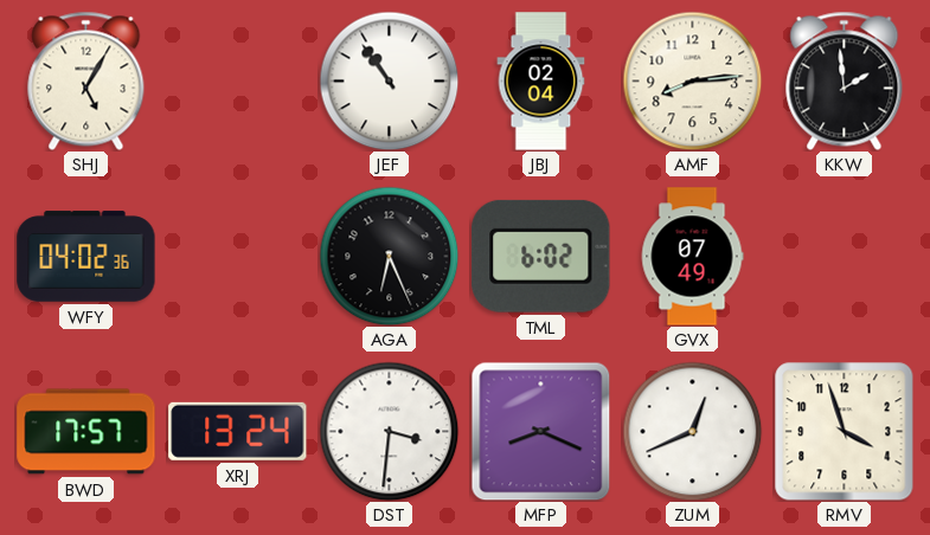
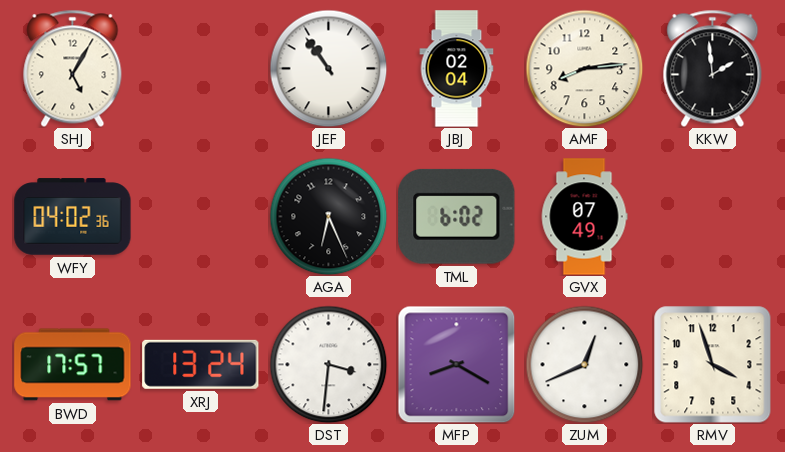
MFP: 8:19 -> 8:20 (456, 364)
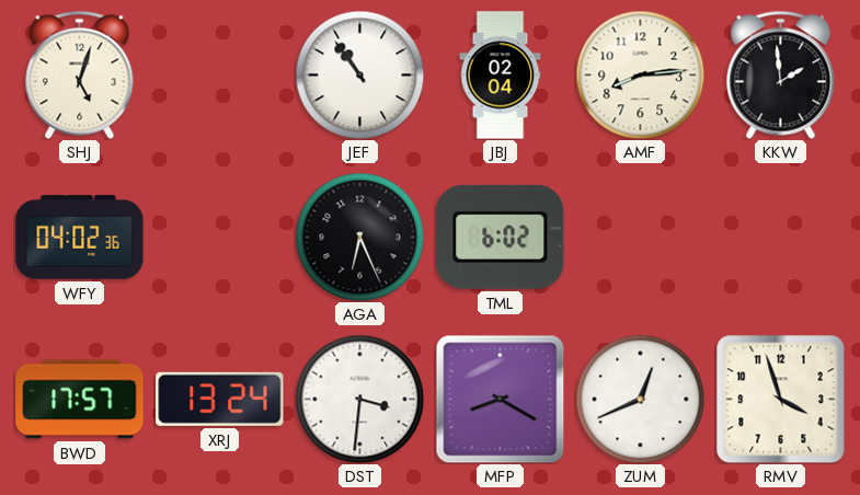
SHJ: 5:05 -> 5:03 (80, 74)
GVX: 07:49 -> none (584, 217)
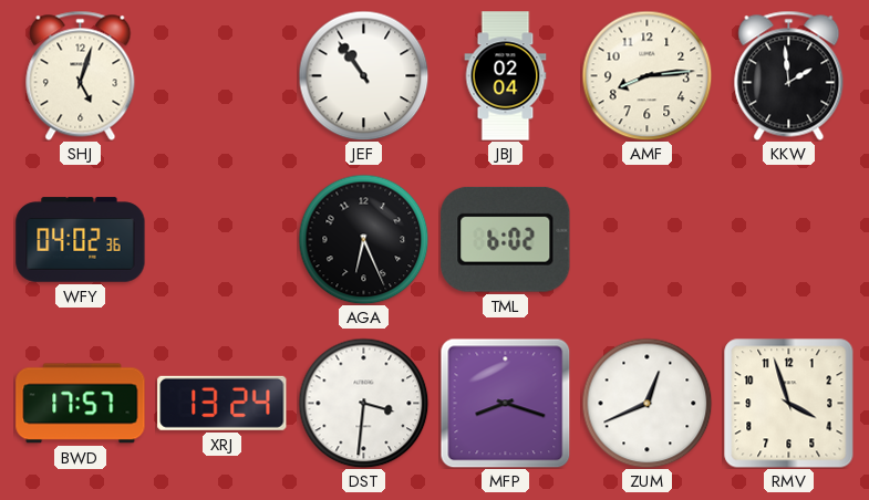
MFP: 8:20 -> 8:18 (505, 403)
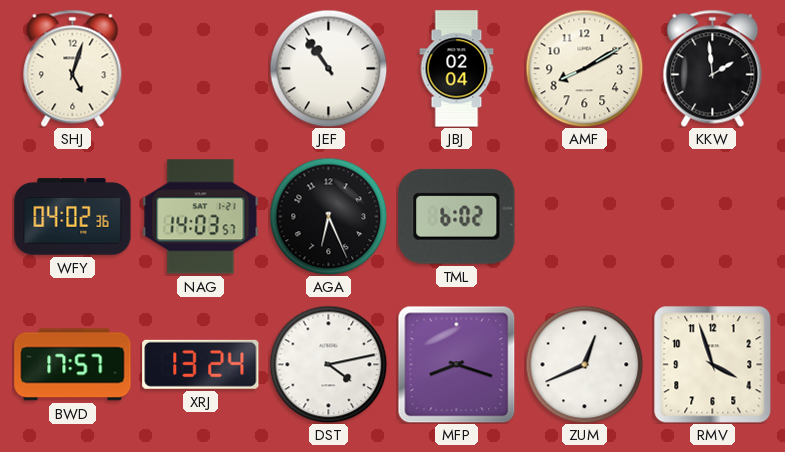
AMF: 8:14 -> 8:10 (584, 68)
NAG: none -> 14:03 (201, 217)
DST: 3:31 -> 4:13 (328, 364)
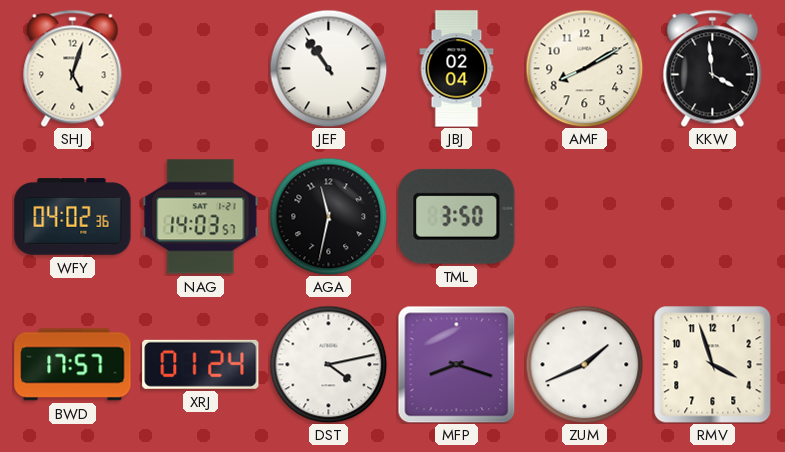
KKW: 1:59 -> 3:59 (713, 68)
AGA: 6:26 -> 11:32 (328, 216)
TML: 6:02 -> 3:50 (457, 216)
XRJ: 13:24 -> 01:24 (201, 364)
ZUM: 12:41 -> 1:41 (584, 364)
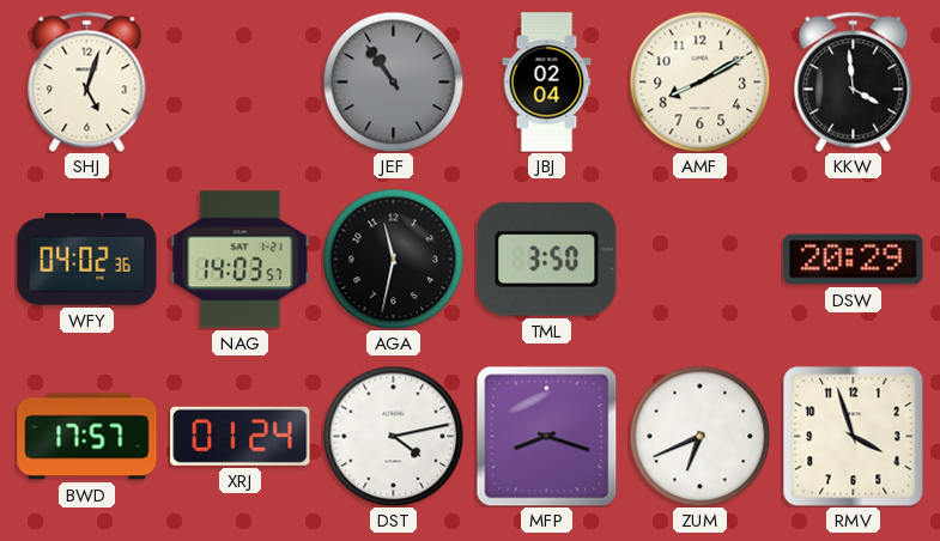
JEF dial: white -> grey (393, 81)
DSW: none -> 20:29 (854, 260)
ZUM: 1:41 -> 6:41 (699, 436)
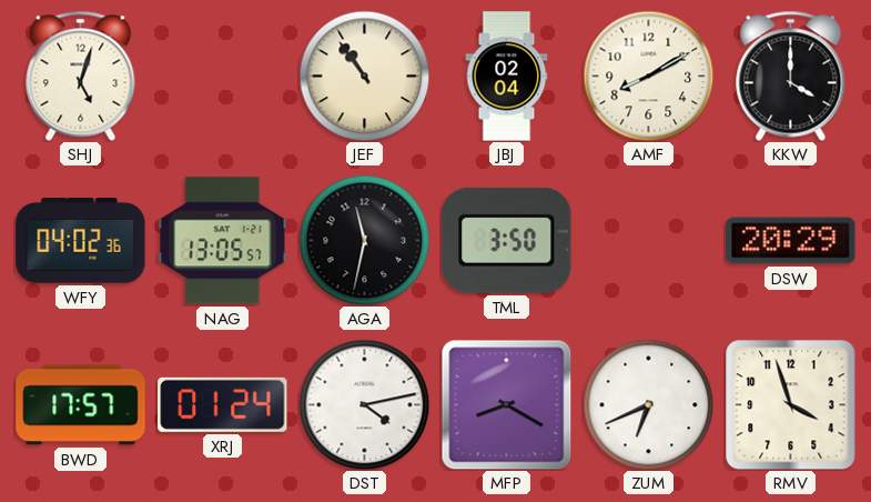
JEF dial: grey -> cream (364, 76)
KKW: 3:59 -> 4:00 (791, 76)
NAG: 14:03 -> 13:05 (223, 241)
MFP: 8:18 -> 8:20 (506, 404)
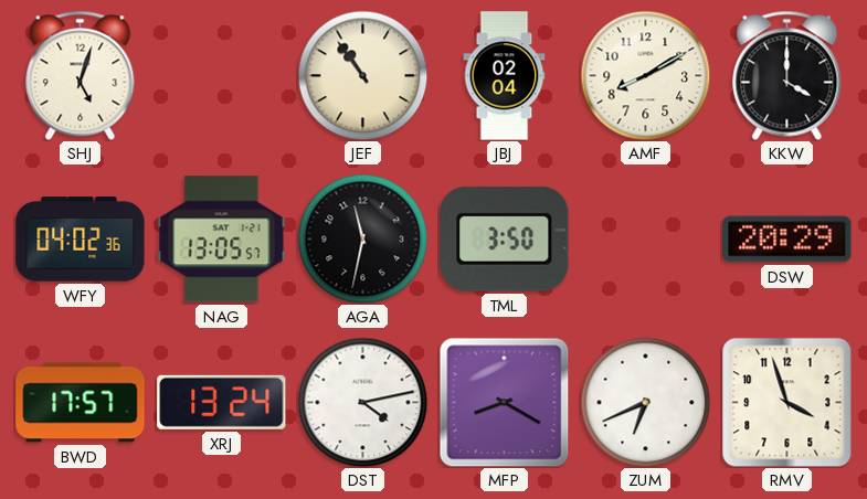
XRJ: 01:24 -> 13:24 (222, 402)
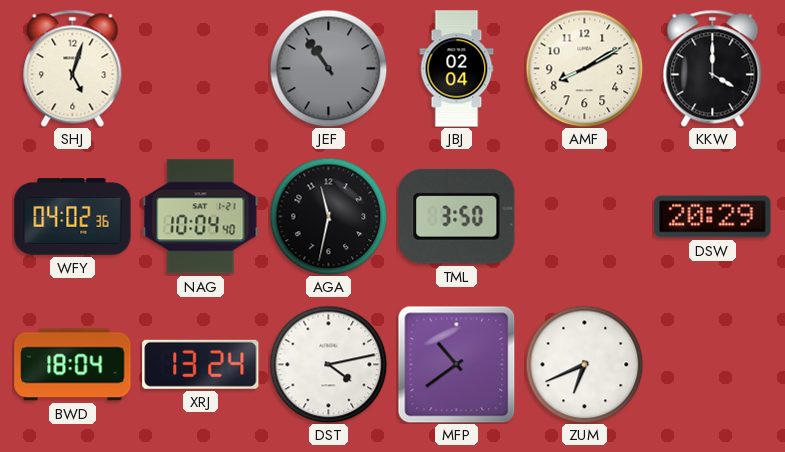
JEF dial: cream -> grey (328, 68)
NAG: 13:05 -> 10:04 (201, 217)
BWD: 17:57 -> 18:04 (73, 365)
MFP: 8:20 -> 10:39 (456, 364)
RMV: 3:57 -> none (786, 402)
